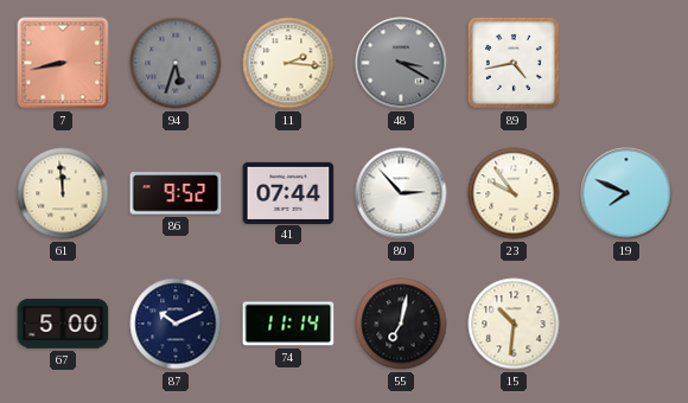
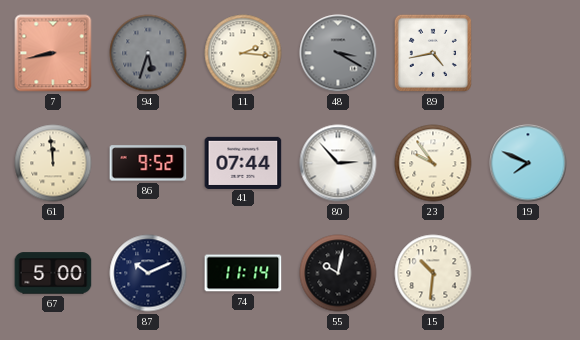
55: 7:02 -> 10:02 (338, 273)
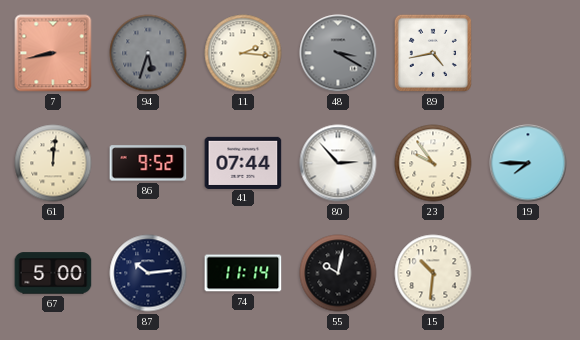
61: 11:59 -> 12:01 (53, 163)
19: 7:49 -> 7:45 (528, 163)
87: 10:11 -> 10:14 (148, 273)
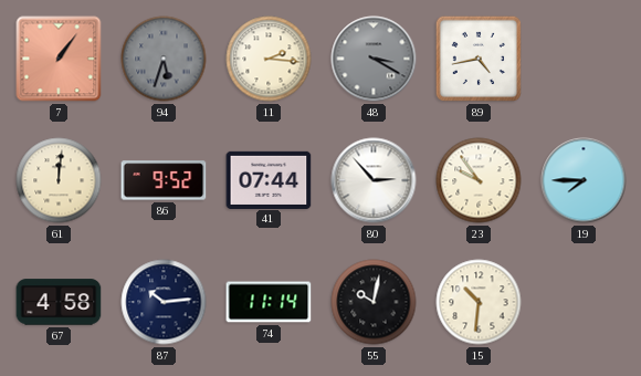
7: 8:43 -> 1:06 (59, 59)
67: 5:00 -> 4:58 (59, 302)
